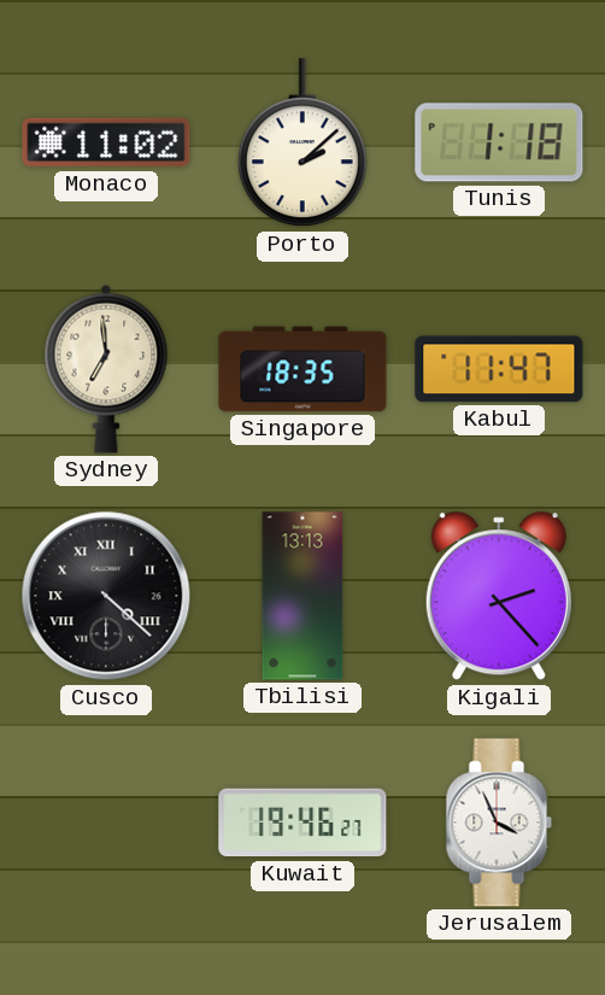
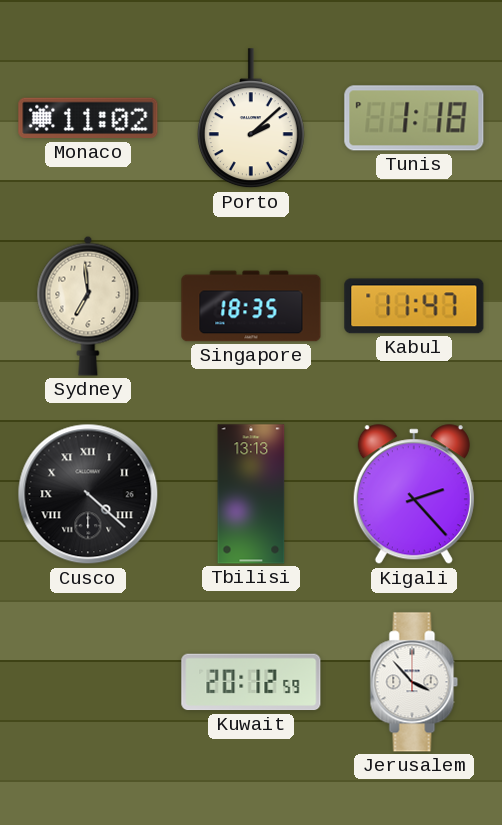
Kuwait: 19:46 -> 20:12 (251, 682)
Jerusalem: 3:56 -> 3:53 (414, 682)
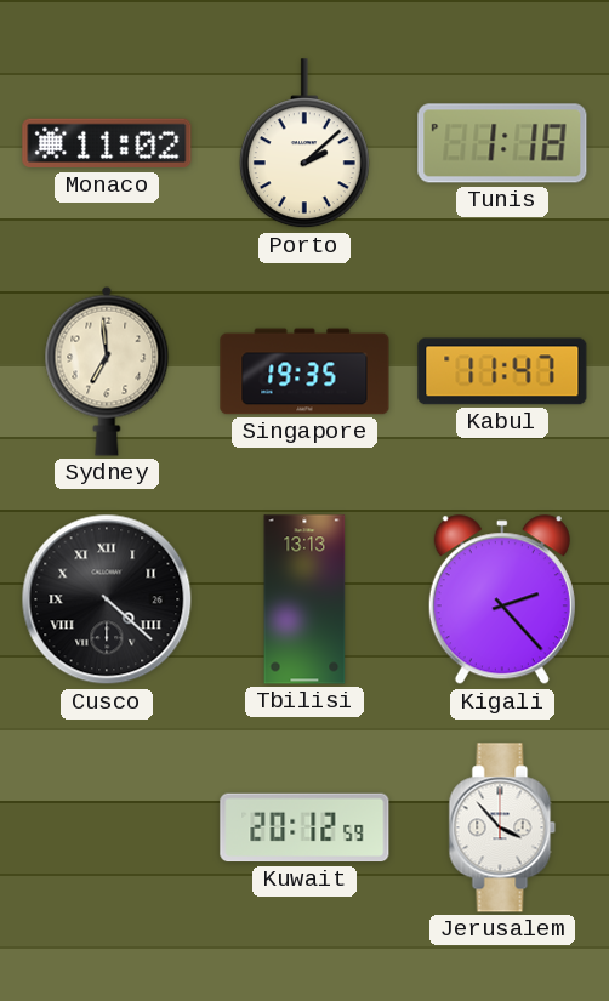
Singapore: 18:35 -> 19:35 (304, 371)
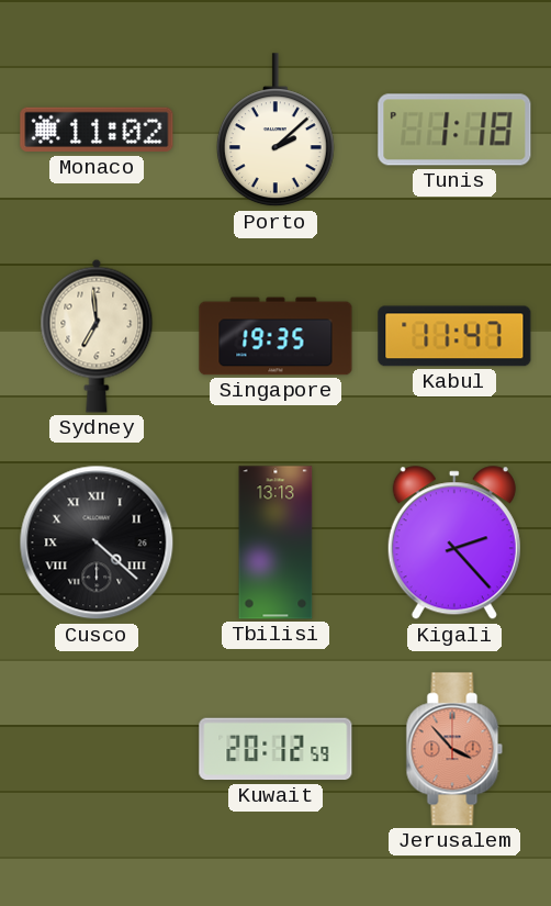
Jerusalem dial: white -> salmon (454, 749)
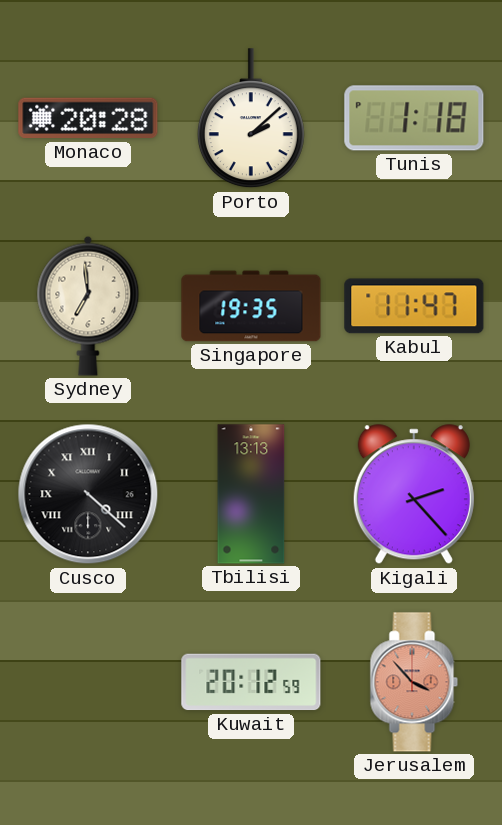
Monaco: 11:02 -> 20:28 (88, 118)
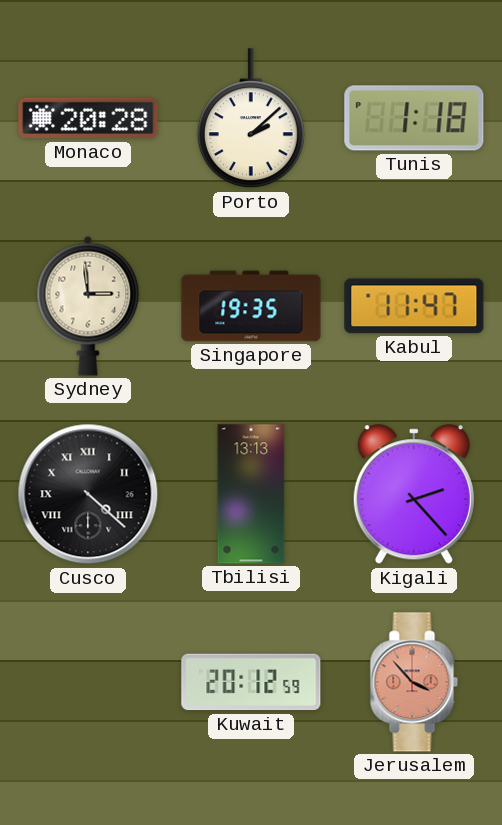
Sydney: 6:59 -> 2:59 (88, 306)
